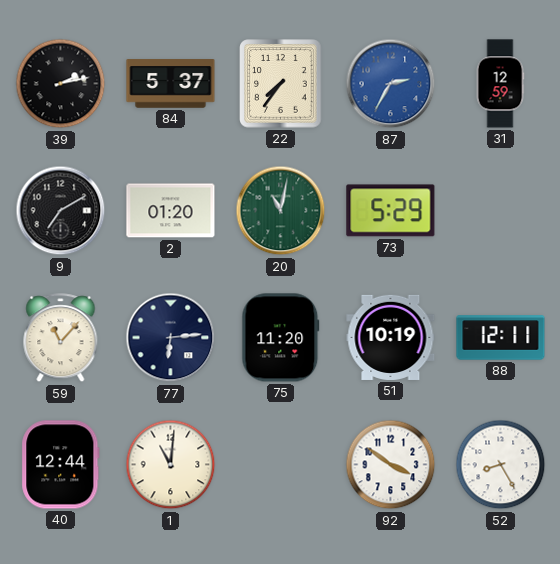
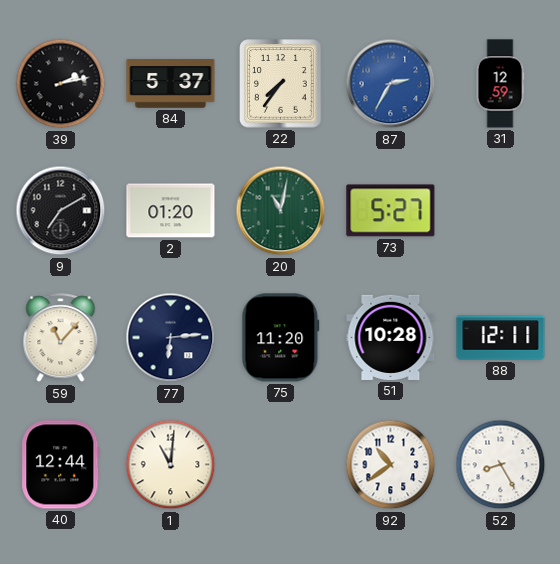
73: 5:29 -> 5:27 (391, 211)
51: 10:19 -> 10:28 (391, 337)
92: 3:51 -> 10:39 (391, 465)
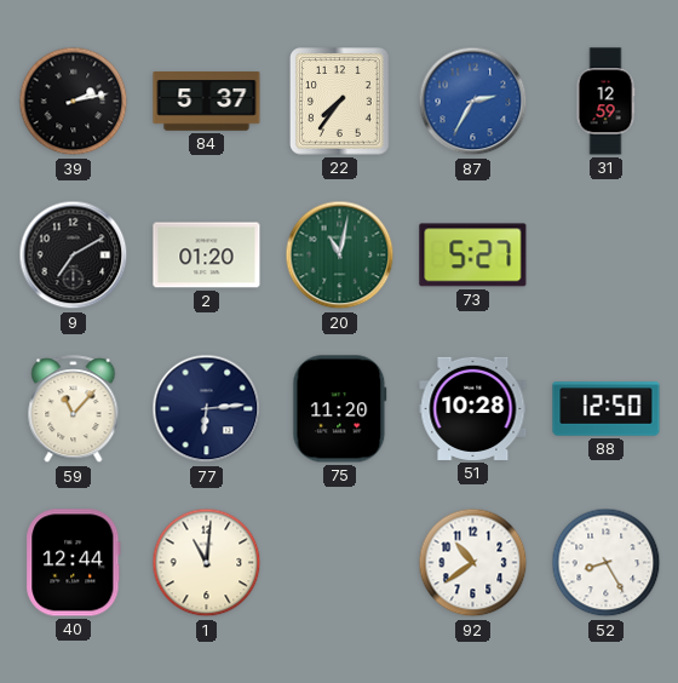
88: 12:11 -> 12:50 (607, 409)
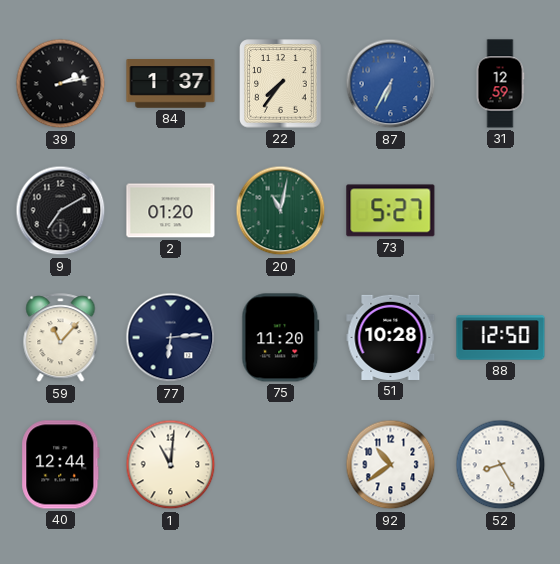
84: 5:37 -> 1:37 (171, 84)
87: 2:35 -> 6:35 (391, 84)
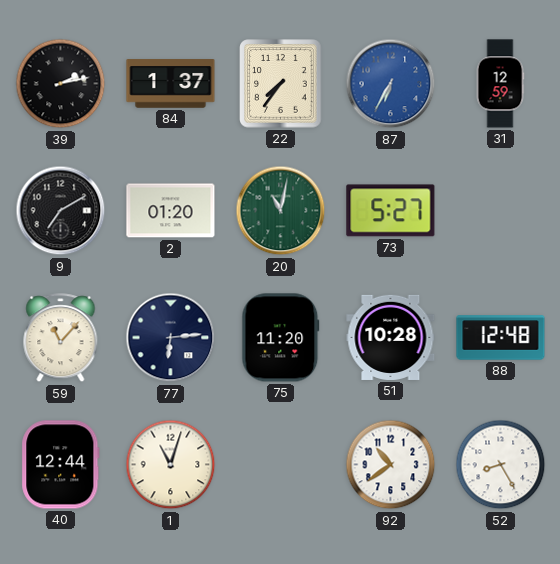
88: 12:50 -> 12:48 (501, 338)
1: 11:01 -> 11:03 (171, 465)
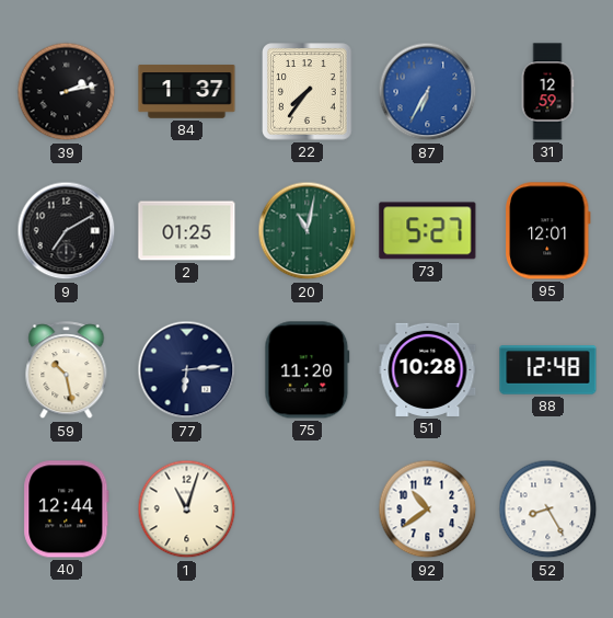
2: 01:20 -> 01:25 (187, 231)
95: none -> 12:01 (547, 231)
59: 11:07 -> 10:28 (67, 370)
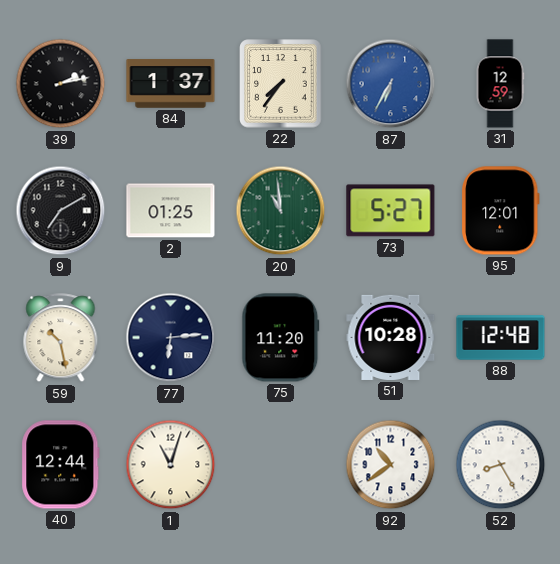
20: 11:02 -> 10:59 (281, 211)
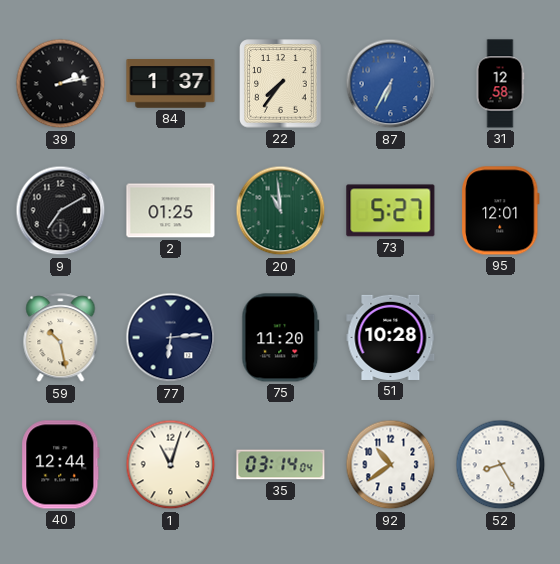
31: 12:59 -> 12:58 (500, 84)
88: 12:48 -> none (501, 338)
35: none -> 03:14 (281, 465)
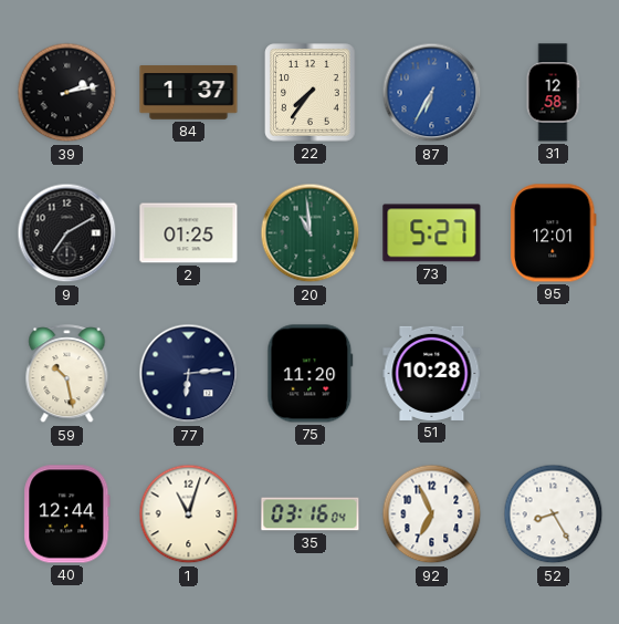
35: 03:14 -> 03:16 (311, 514)
92: 10:39 -> 6:56 (432, 514)
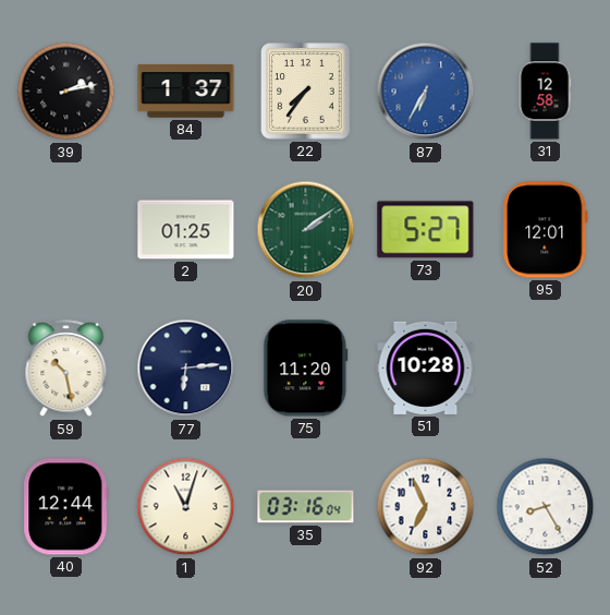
9: 7:10 -> none (67, 233)
20: 10:59 -> 2:09 (306, 230)
